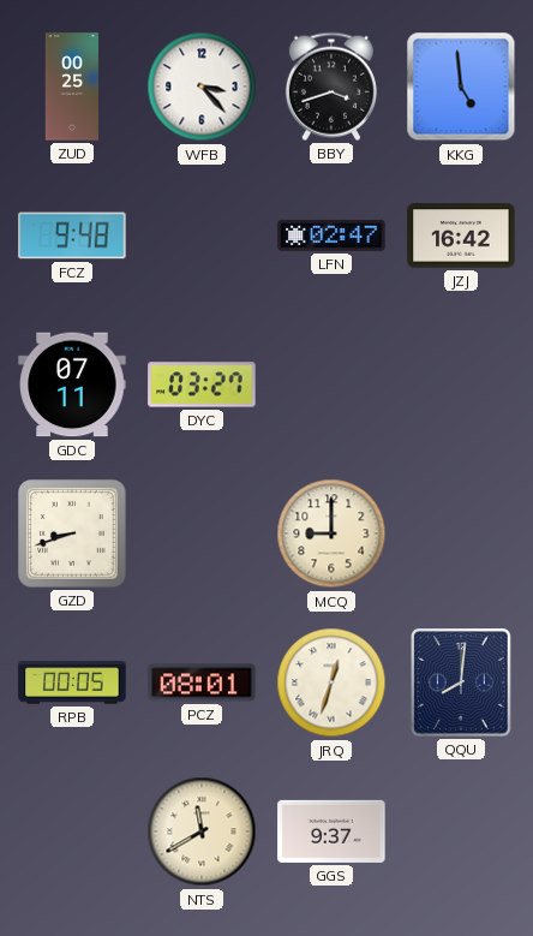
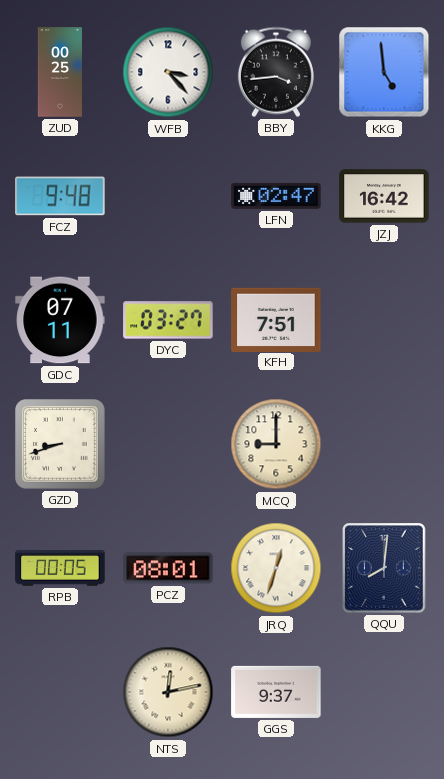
BBY: 3:42 -> 3:44 (276, 72)
KFH: none -> 7:51 (276, 319)
NTS: 11:40 -> 12:13 (168, 692)
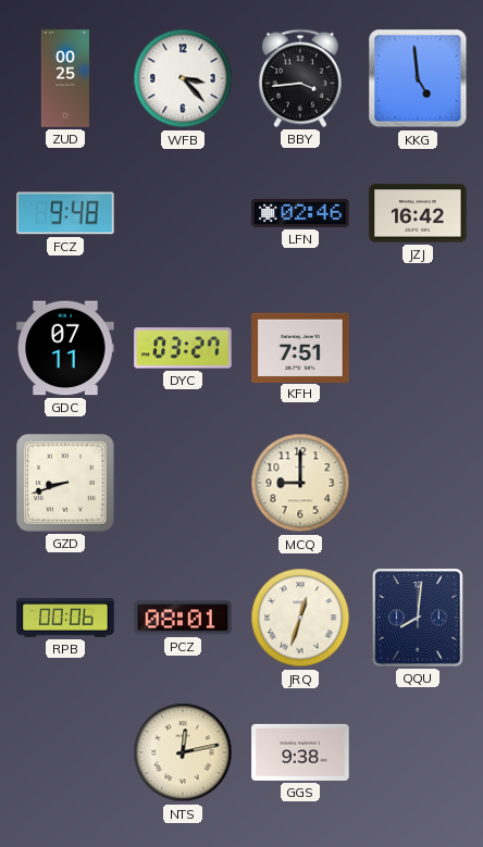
LFN: 02:47 -> 02:46 (300, 213)
RPB: 00:05 -> 00:06 (65, 618)
GGS: 9:37 -> 9:38 (300, 752)
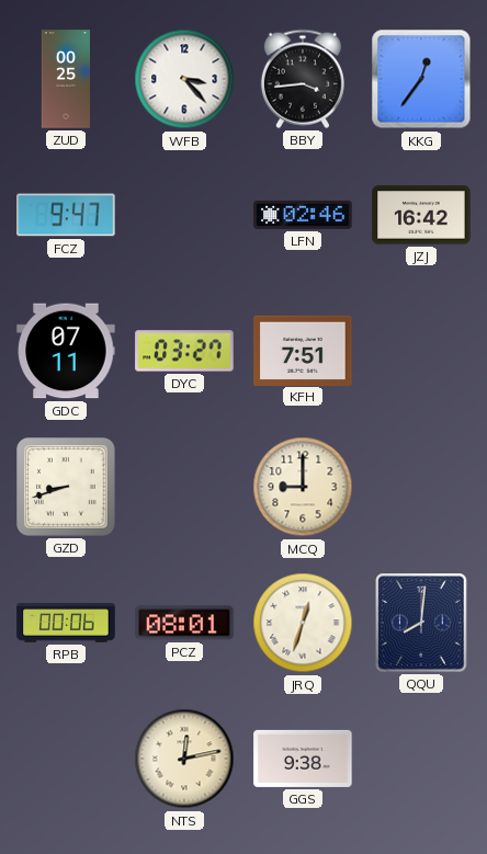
KKG: 4:59 -> 12:36 (421, 79)
FCZ: 9:48 -> 9:47 (66, 215)
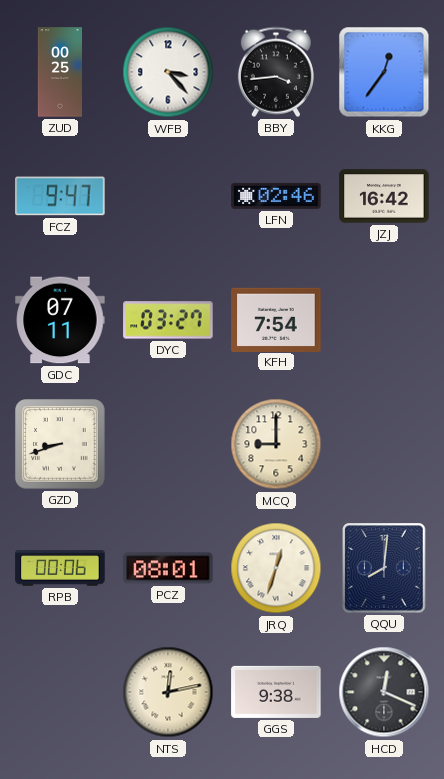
KFH: 7:51 -> 7:54 (276, 319)
HCD: none -> 12:19 (384, 692)
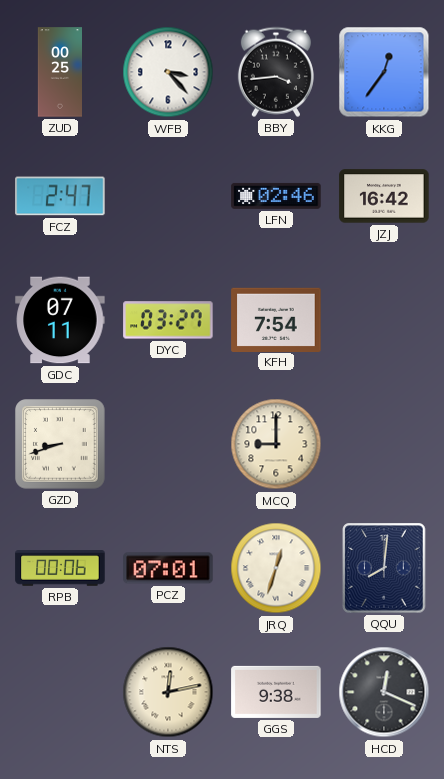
FCZ: 9:47 -> 2:47 (60, 196)
PCZ: 08:01 -> 07:01 (168, 568)
